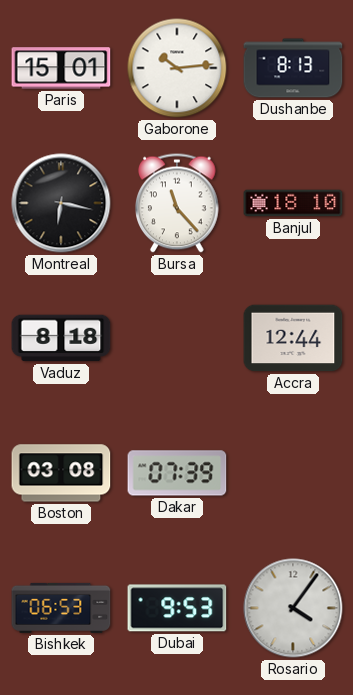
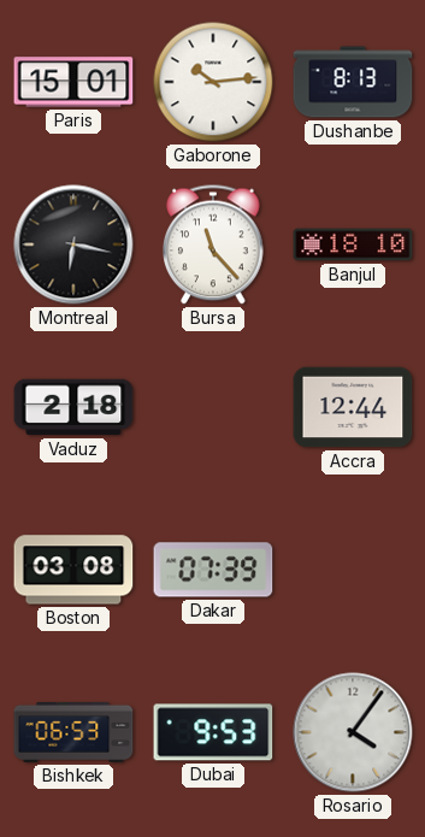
Vaduz: 8:18 -> 2:18 (73, 407)
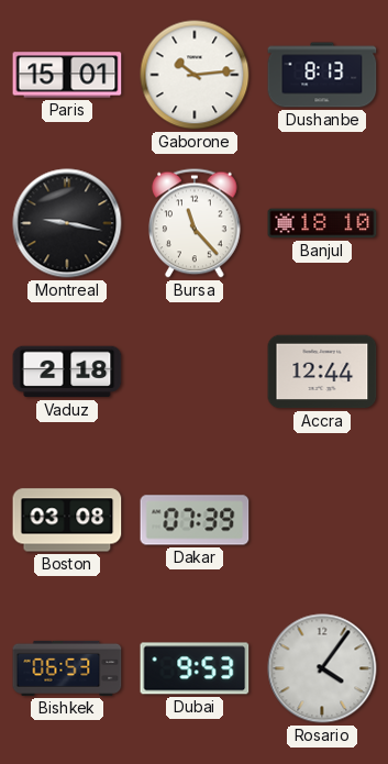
Montreal: 6:17 -> 9:17 (67, 223)
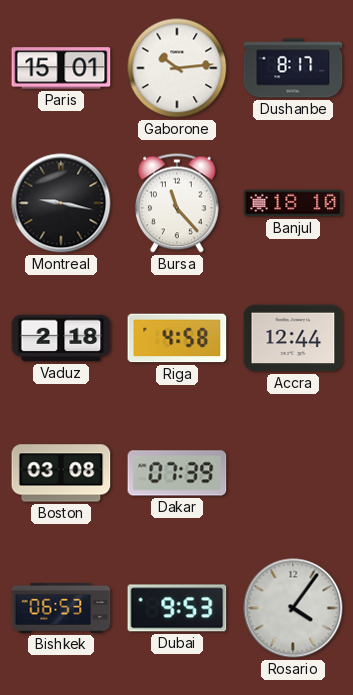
Dushanbe: 8:13 -> 8:17 (293, 68)
Riga: none -> 4:58 (177, 338)
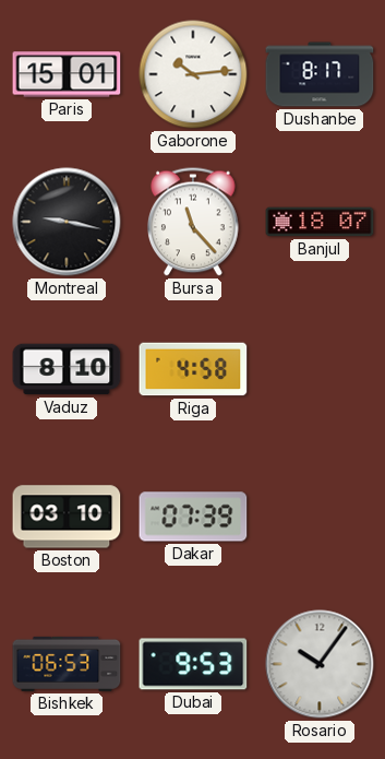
Banjul: 18:10 -> 18:07 (320, 222)
Vaduz: 2:18 -> 8:10 (67, 369)
Accra: 12:44 -> none (293, 338)
Boston: 03:08 -> 03:10 (67, 517)
Rosario: 4:06 -> 10:06 (320, 664)
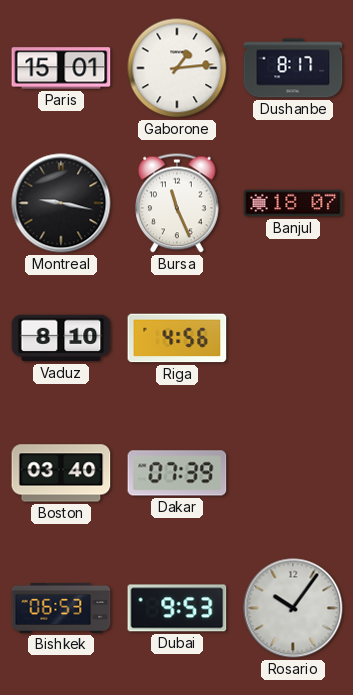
Gaborone: 10:14 -> 1:14 (177, 68)
Bursa: 11:23 -> 11:26 (177, 203)
Riga: 4:58 -> 4:56 (177, 338)
Boston: 03:10 -> 03:40 (61, 473)
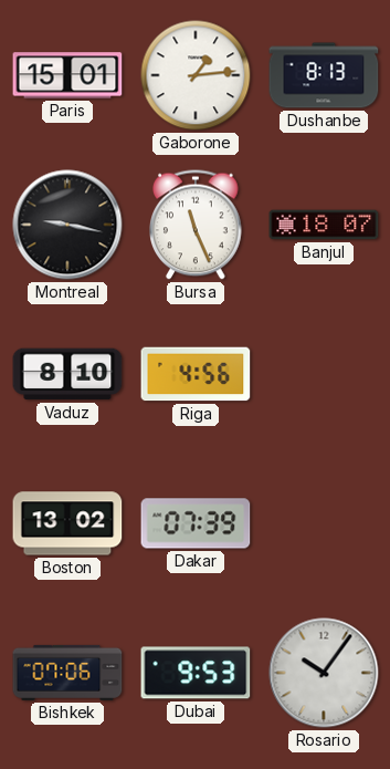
Dushanbe: 8:17 -> 8:13 (324, 75)
Boston: 03:40 -> 13:02 (67, 523)
Bishkek: 06:53 -> 07:06 (67, 673)
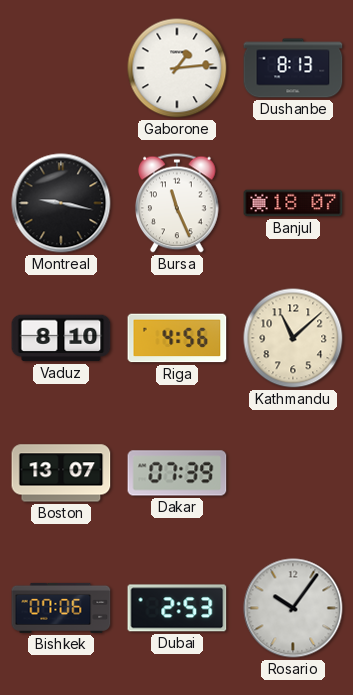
Paris: 15:01 -> none (67, 75)
Kathmandu: none -> 11:08 (293, 338)
Boston: 13:02 -> 13:07 (61, 473)
Dubai: 9:53 -> 2:53 (177, 608)
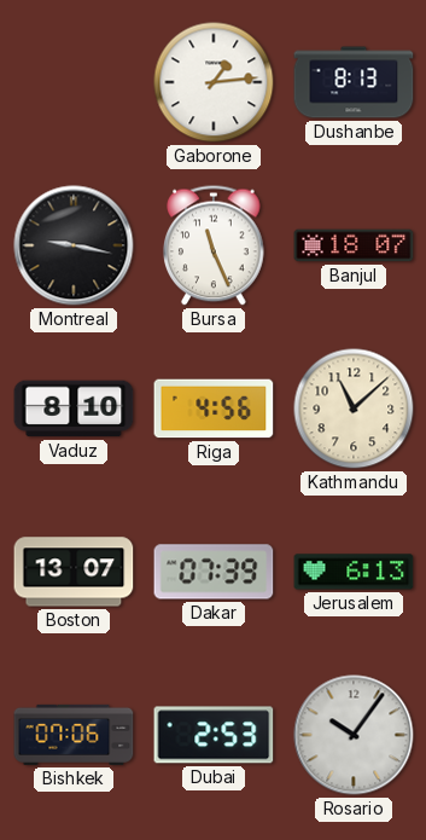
Jerusalem: none -> 6:13 (354, 572)
